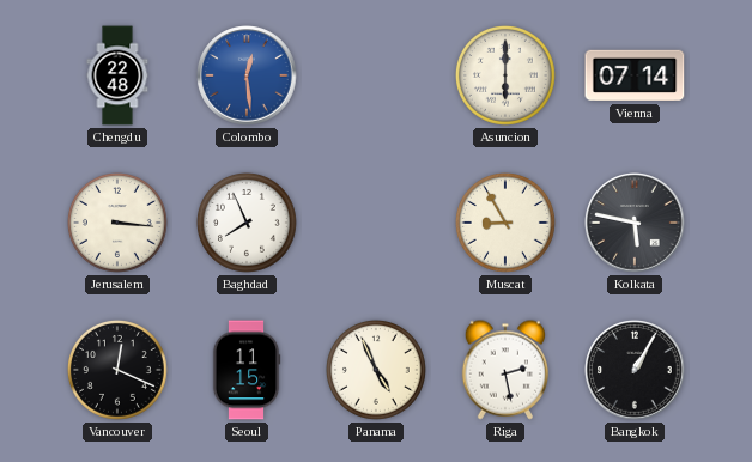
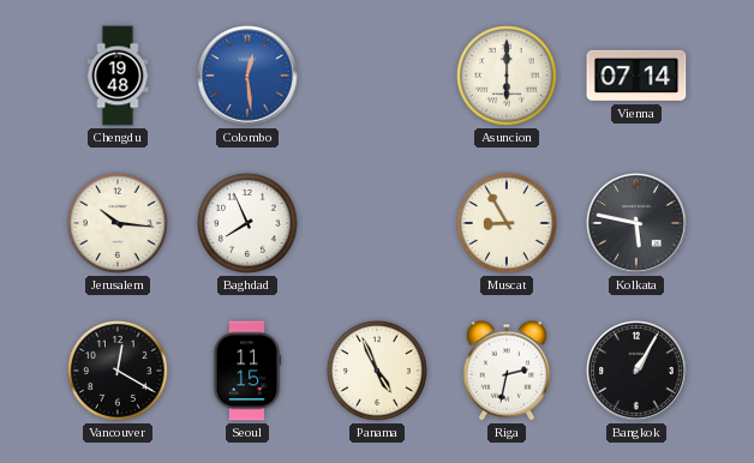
Chengdu: 22:48 -> 19:48 (118, 76)
Jerusalem: 3:16 -> 10:16 (118, 223)
Vancouver: 12:19 -> 12:20 (118, 371)
Riga: 2:28 -> 2:32 (505, 371)
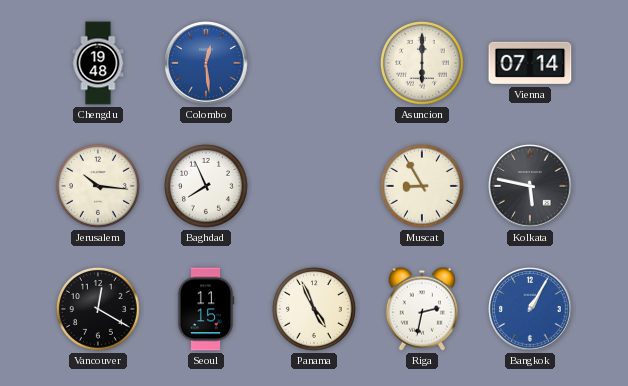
Bangkok dial: black -> blue (530, 309)
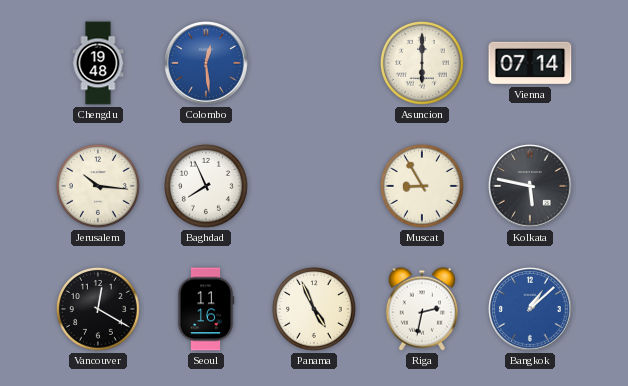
Seoul: 11:15 -> 11:16 (206, 309)
Bangkok: 1:05 -> 1:08 (530, 309)
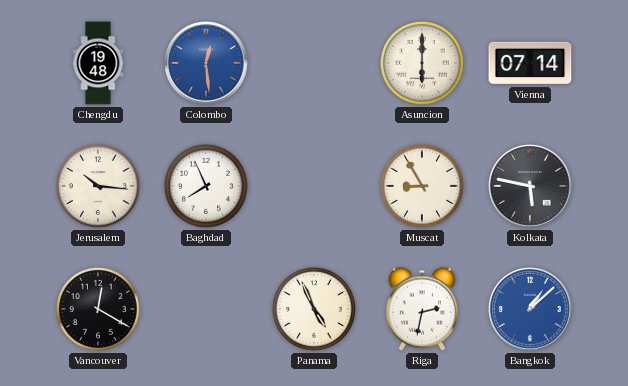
Seoul: 11:16 -> none (206, 309)
